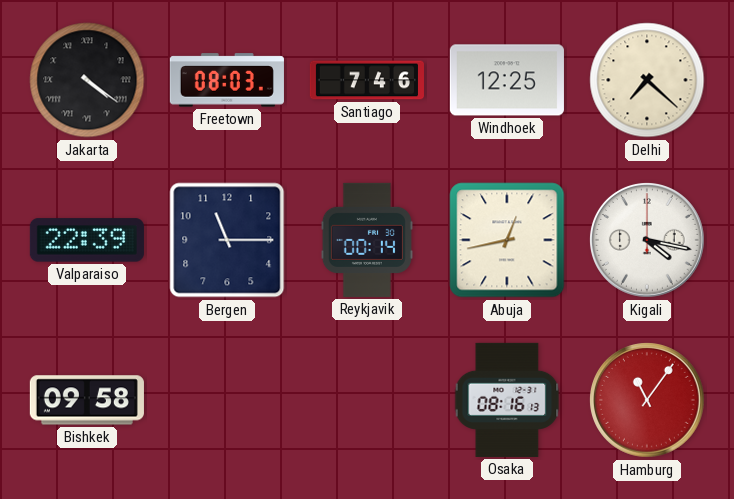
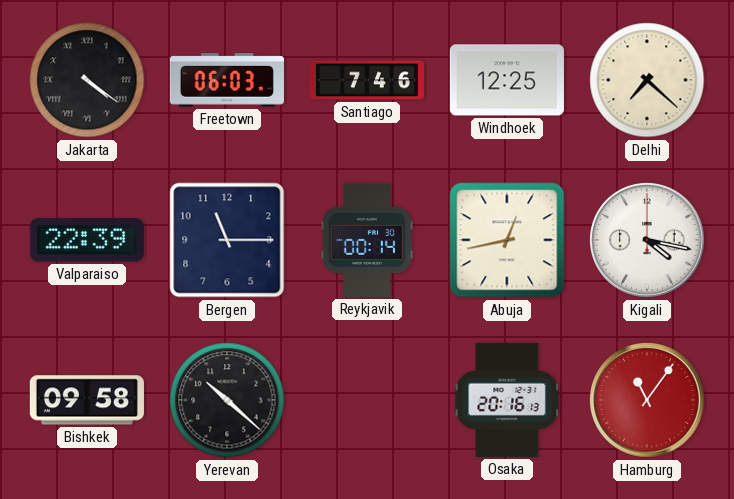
Freetown: 08:03 -> 06:03 (227, 80)
Yerevan: none -> 10:22 (227, 400)
Osaka: 08:16 -> 20:16 (507, 400)
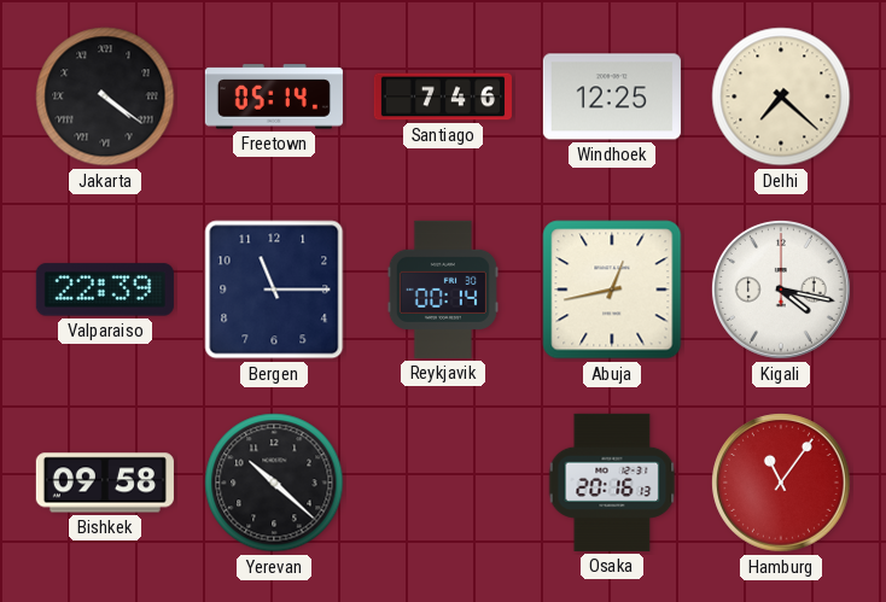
Freetown: 06:03 -> 05:14 (274, 97)
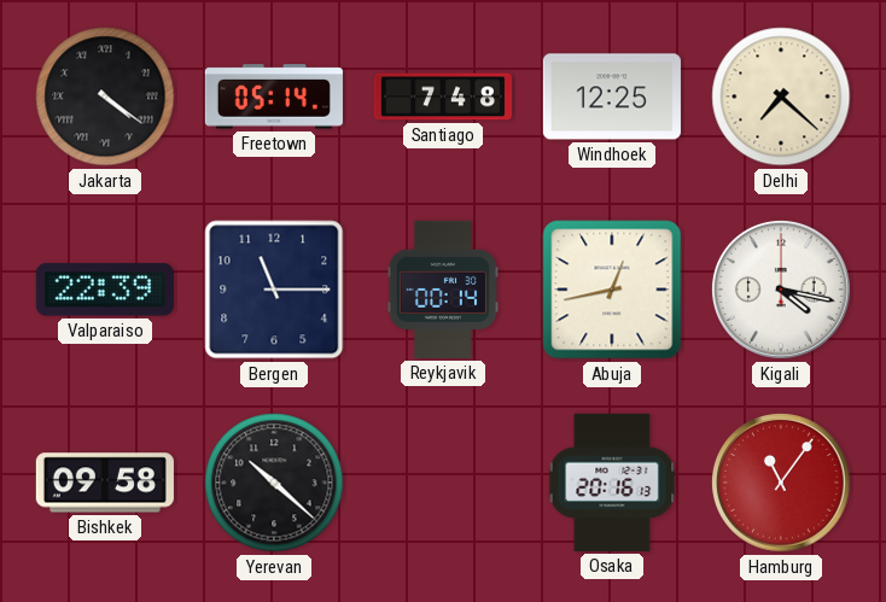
Santiago: 7:46 -> 7:48 (443, 97)
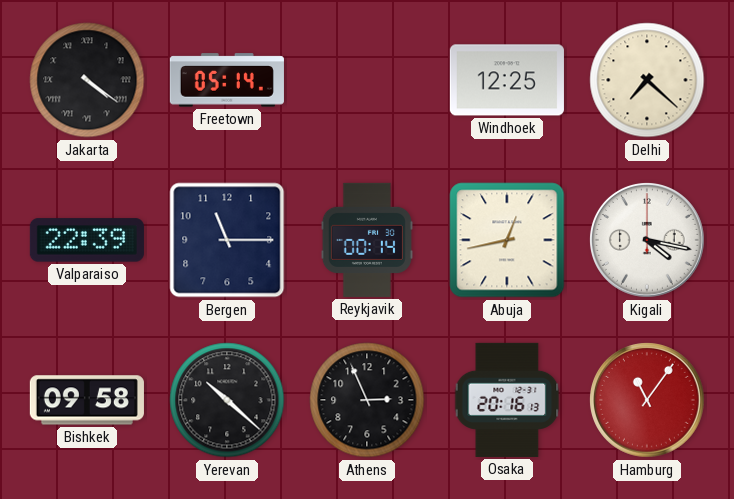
Santiago: 7:48 -> none (443, 97)
Athens: none -> 2:56 (367, 400)
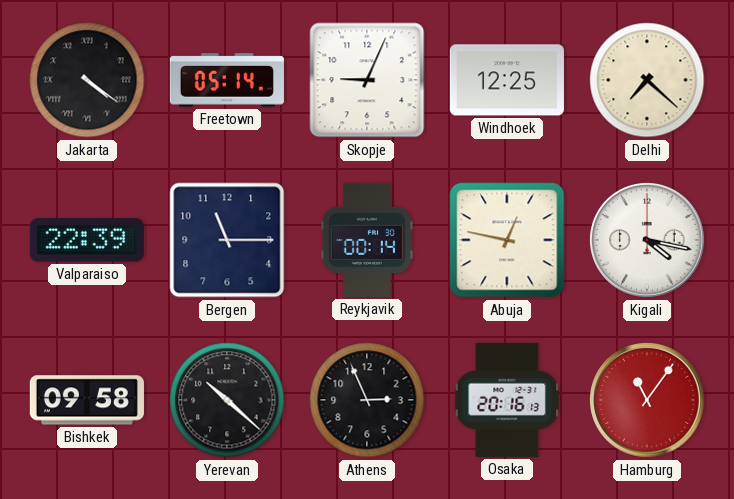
Skopje: none -> 9:04 (367, 80)
Abuja: 12:43 -> 12:47 (507, 240)
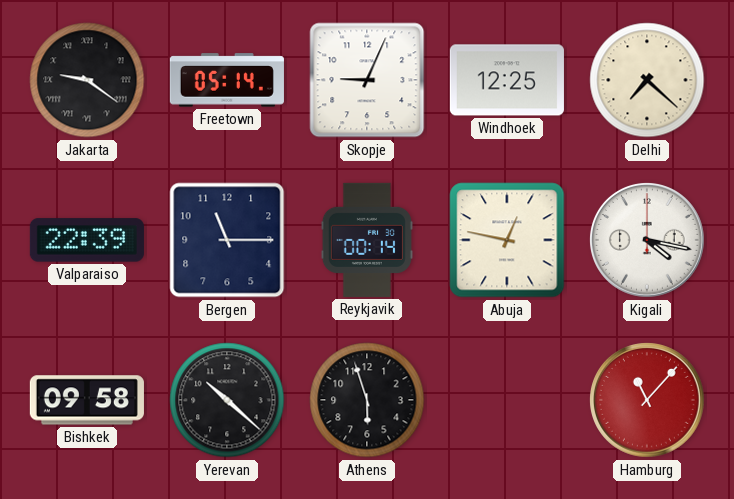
Jakarta: 4:21 -> 9:21 (87, 80)
Athens: 2:56 -> 5:57 (367, 400)
Osaka: 20:16 -> none (507, 400)
Hamburg: 11:06 -> 11:07 (647, 400)
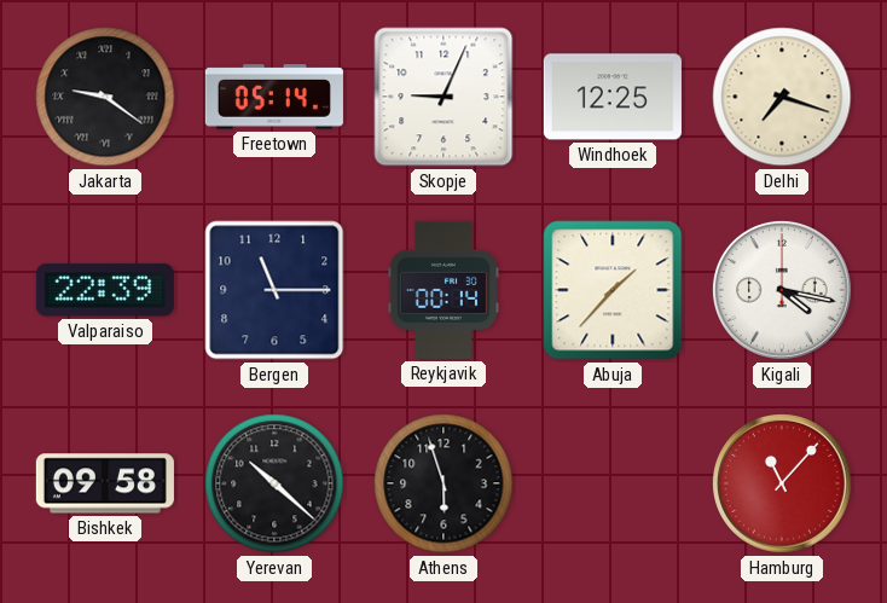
Delhi: 7:22 -> 7:18 (782, 97)
Abuja: 12:47 -> 1:37 (613, 290)
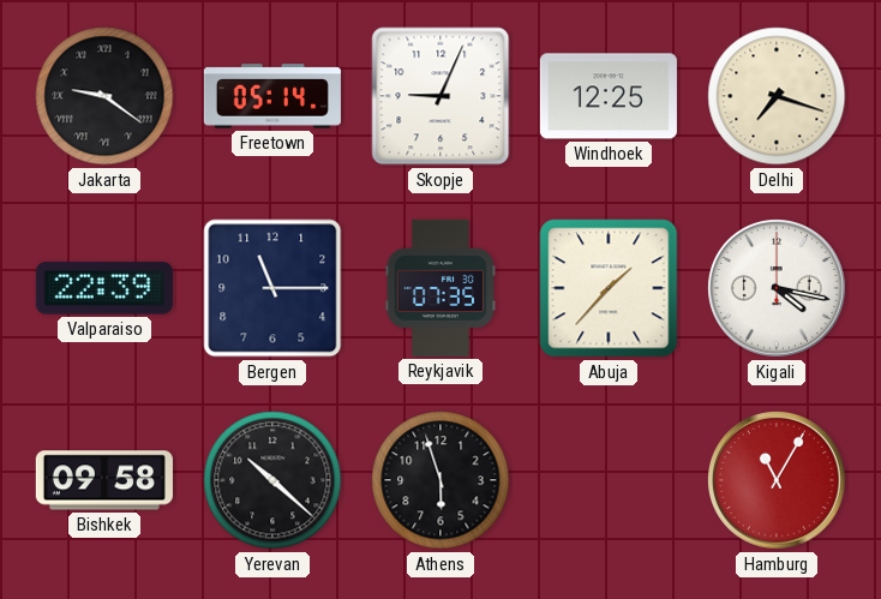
Reykjavik: 00:14 -> 07:35 (440, 288)
Hamburg: 11:07 -> 11:05 (777, 480)
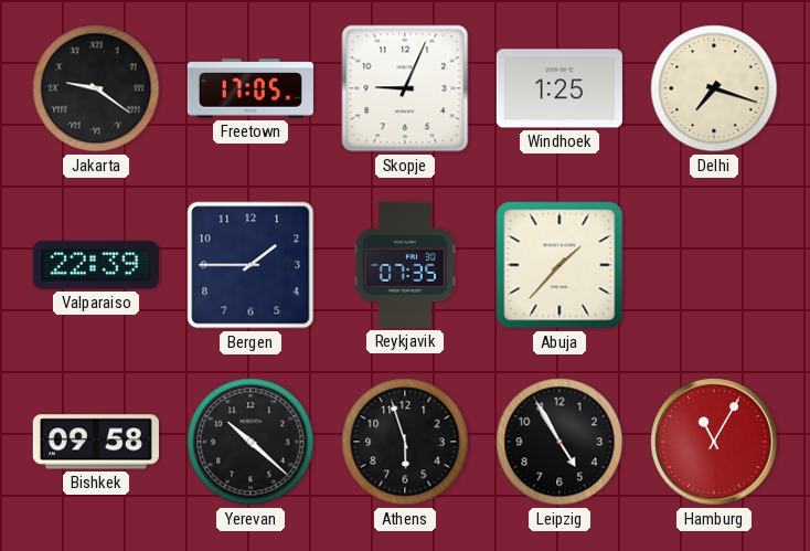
Freetown: 05:14 -> 17:05 (251, 88)
Windhoek: 12:25 -> 1:25 (559, 88)
Bergen: 11:15 -> 1:45 (251, 265)
Kigali: 4:17 -> none (777, 288)
Leipzig: none -> 4:55 (559, 442)
